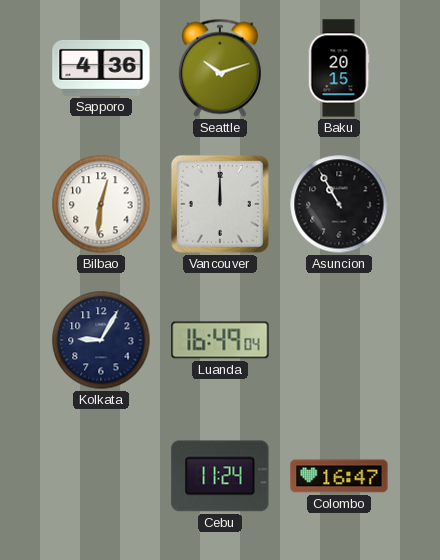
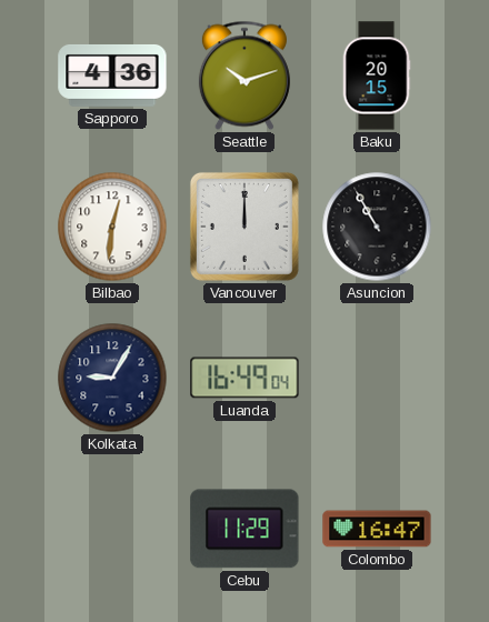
Cebu: 11:24 -> 11:29 (244, 529)
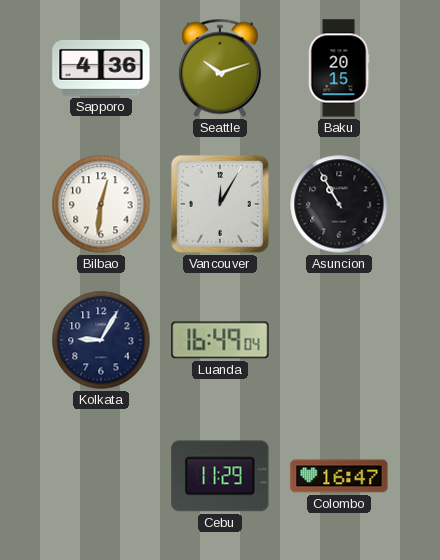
Vancouver: 12:00 -> 12:05 (220, 204)
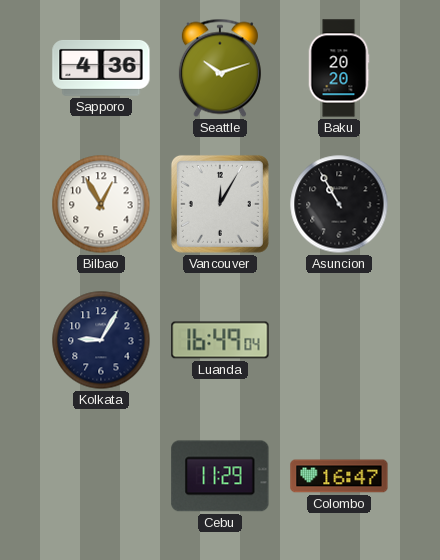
Baku: 20:15 -> 20:20 (339, 68)
Bilbao: 12:31 -> 12:55 (101, 204)
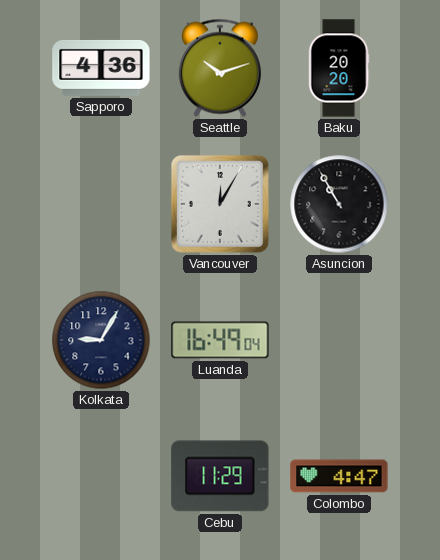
Bilbao: 12:55 -> none (101, 204)
Colombo: 16:47 -> 4:47 (339, 476)
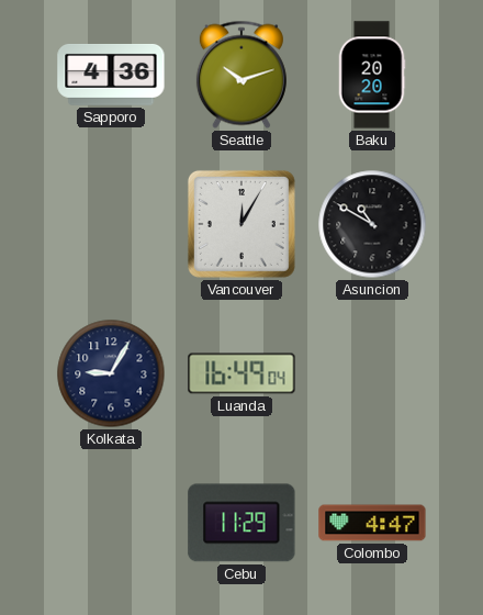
Asuncion: 10:55 -> 10:50 (372, 224)
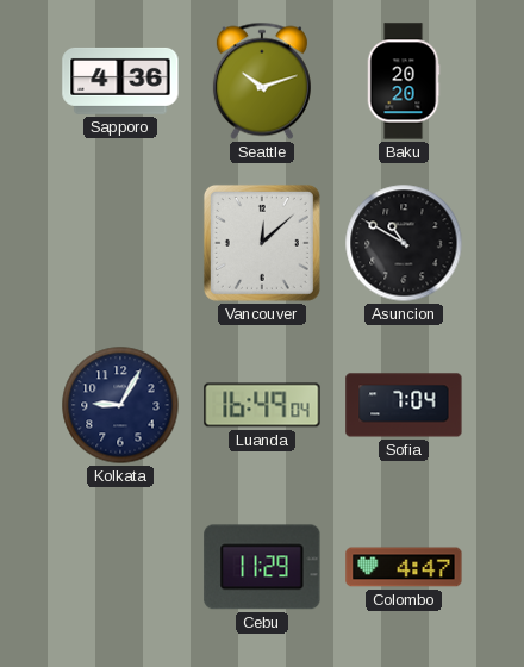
Vancouver: 12:05 -> 12:08 (262, 243)
Sofia: none -> 7:04 (404, 405)
